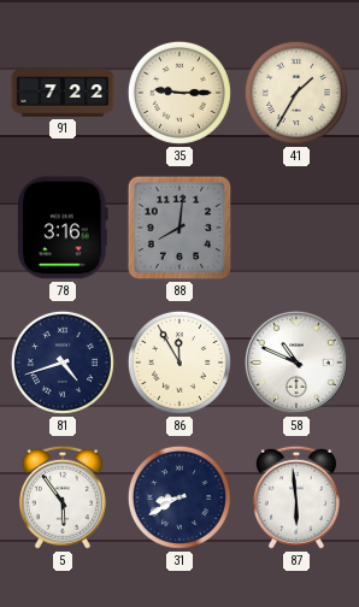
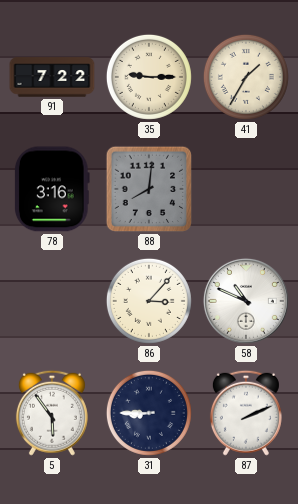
81: 4:42 -> none (63, 363)
86: 11:55 -> 3:07 (149, 301)
31: 8:40 -> 8:45 (149, 413)
87: 5:59 -> 2:11 (246, 413)
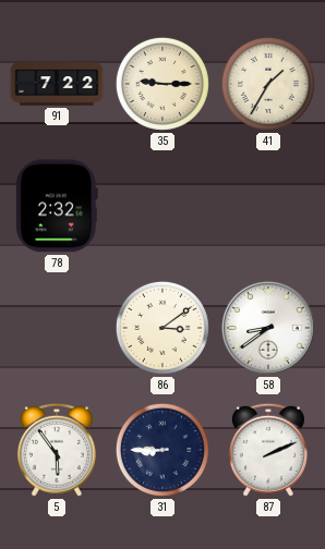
78: 3:16 -> 2:32 (57, 206)
88: 8:01 -> none (149, 189)
86: 3:07 -> 3:09 (162, 328)
58: 10:49 -> 8:39 (268, 328)
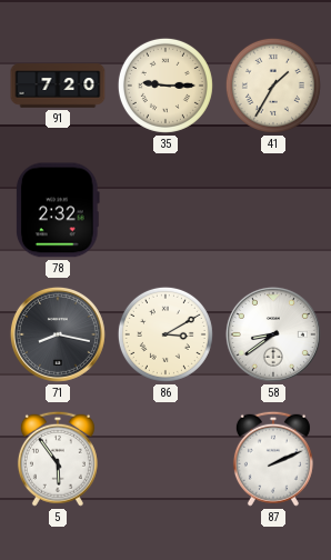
91: 7:22 -> 7:20 (58, 86)
71: none -> 8:17 (58, 334)
86: 3:09 -> 3:10 (165, 334)
31: 8:45 -> none (162, 450)
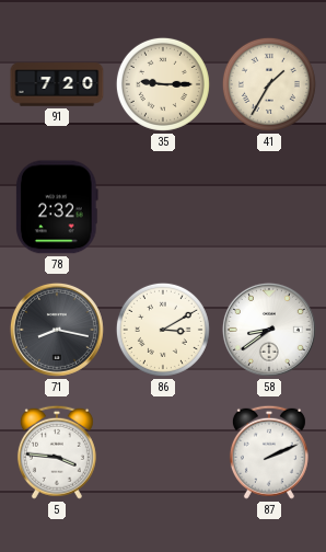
5: 5:54 -> 3:46 (57, 452)
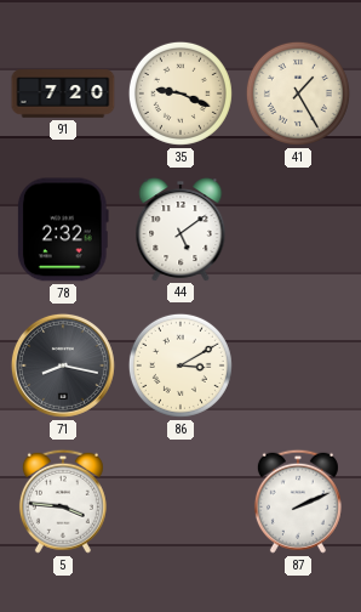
35: 9:15 -> 9:19 (180, 93)
41: 1:35 -> 1:25 (298, 93)
44: none -> 5:09 (180, 229)
58: 8:39 -> none (269, 330)
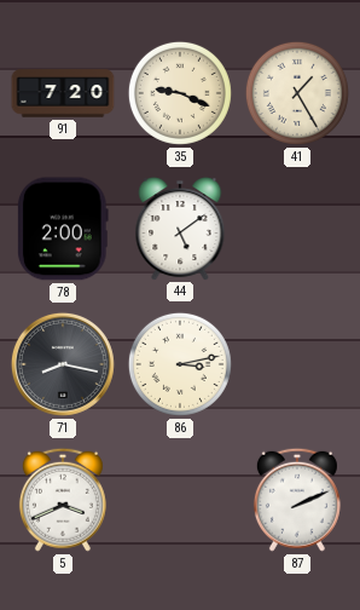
78: 2:32 -> 2:00 (63, 229)
86: 3:10 -> 3:13 (180, 364)
5: 3:46 -> 3:41 (63, 500)
